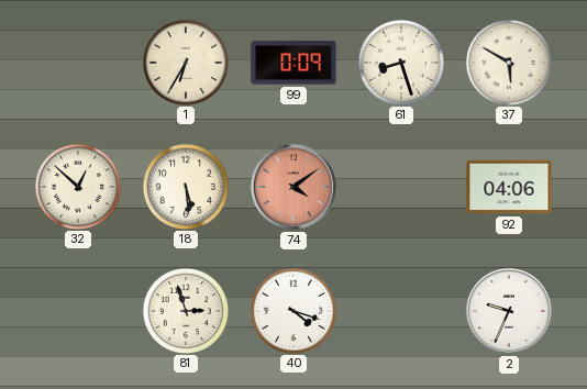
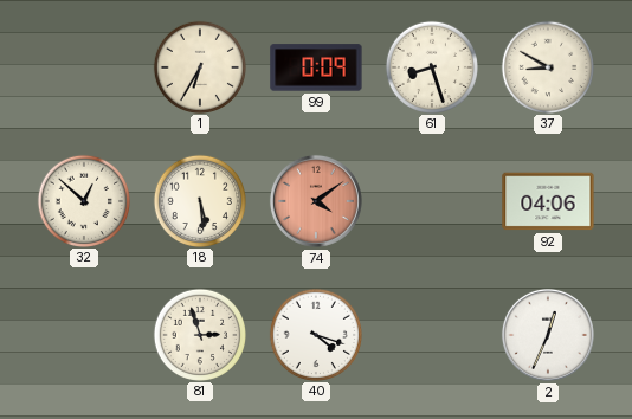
37: 5:50 -> 8:50 (547, 66)
2: 9:34 -> 12:34 (548, 335)
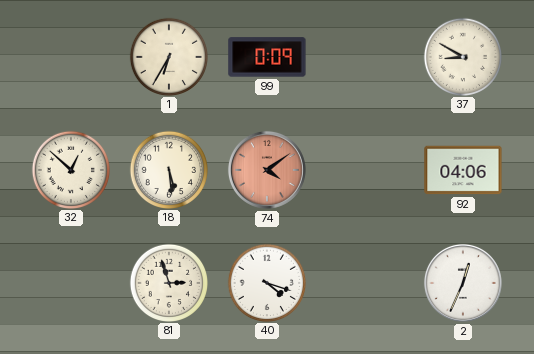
61: 8:27 -> none (431, 66)
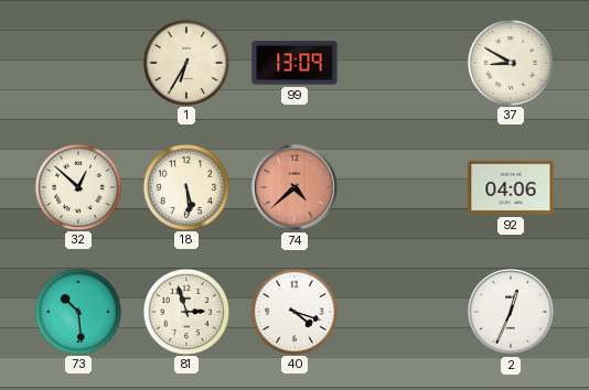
99: 0:09 -> 13:09 (294, 63)
74: 4:09 -> 4:38 (294, 187)
73: none -> 10:29 (77, 311)
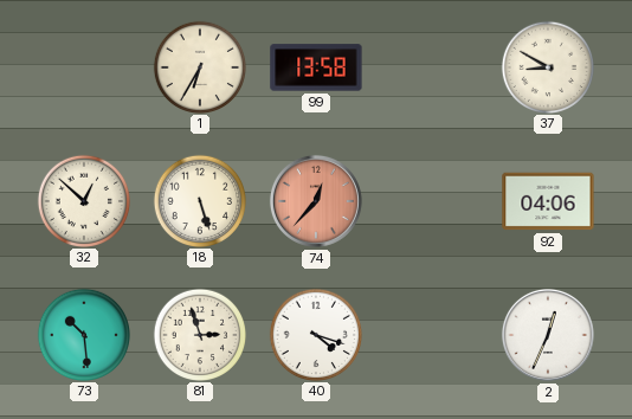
99: 13:09 -> 13:58 (316, 67)
18: 5:29 -> 5:27 (199, 200)
74: 4:38 -> 12:37 (316, 201)
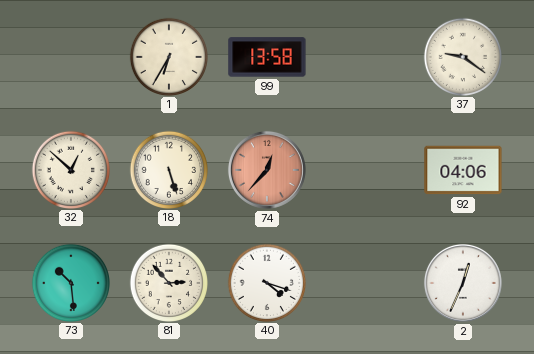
37: 8:50 -> 9:21 (462, 56)
81: 2:57 -> 2:53 (168, 282)
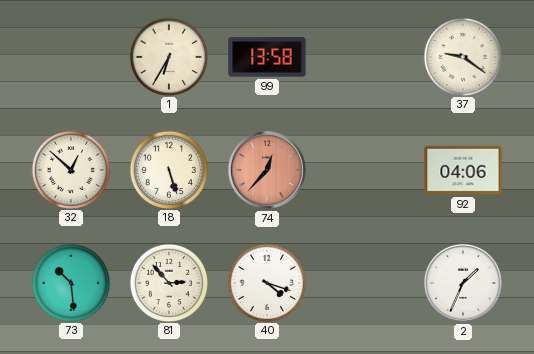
2: 12:34 -> 1:34 (463, 283)
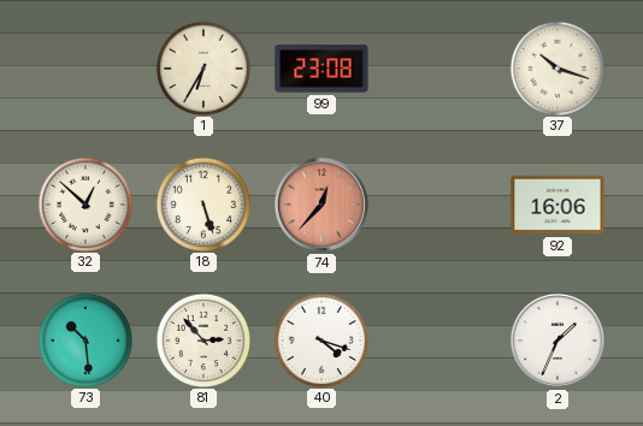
99: 13:58 -> 23:08 (321, 69)
37: 9:21 -> 10:18 (556, 67)
92: 04:06 -> 16:06 (558, 205)
